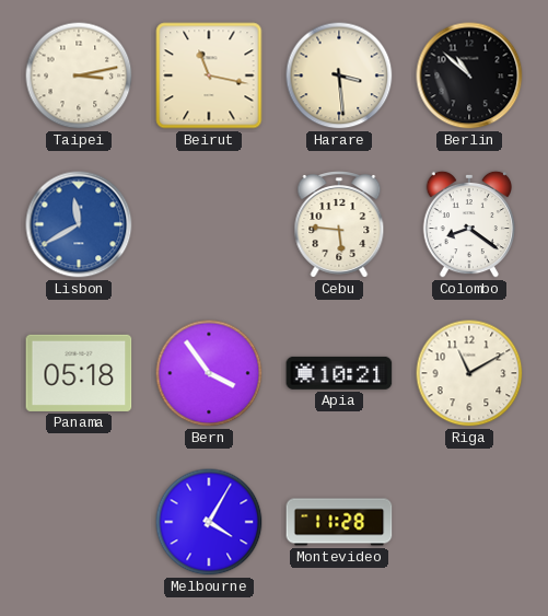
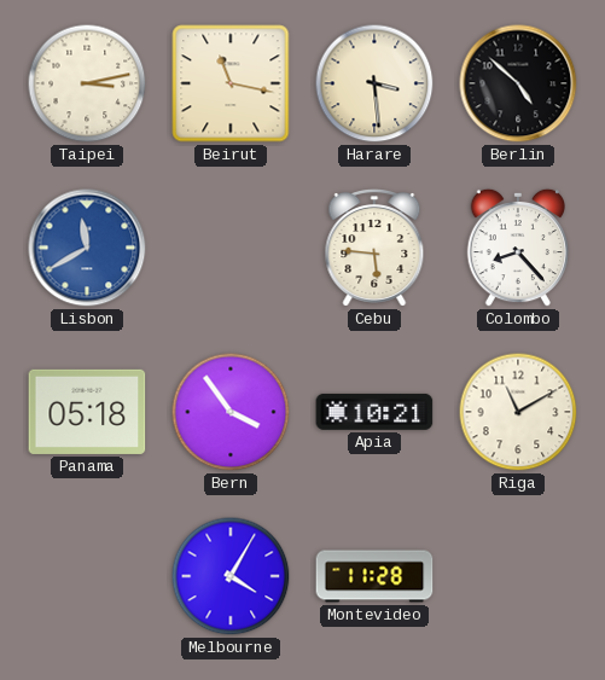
Berlin: 10:52 -> 4:52 (518, 83)
Colombo: 8:21 -> 8:23 (517, 248)
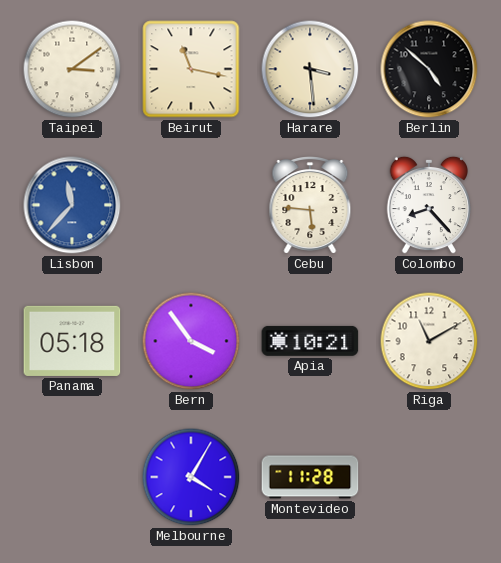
Taipei: 3:13 -> 3:09 (72, 69)
Lisbon: 11:40 -> 11:37 (72, 205)
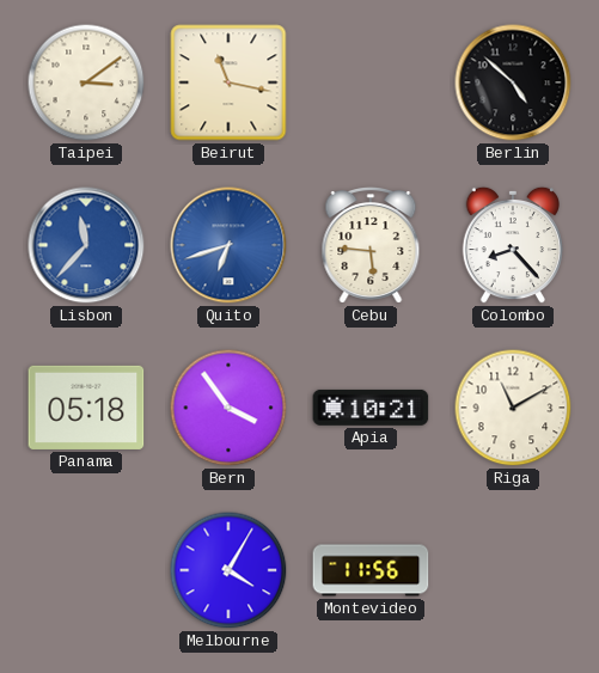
Harare: 3:29 -> none (310, 69)
Quito: none -> 6:42 (228, 245)
Montevideo: 11:28 -> 11:56 (371, 570)
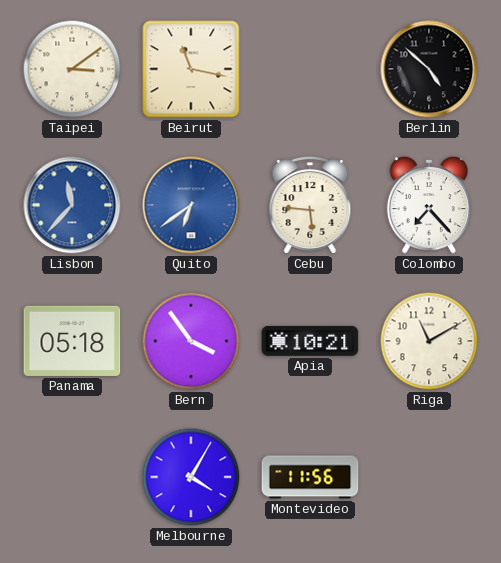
Quito: 6:42 -> 6:39 (191, 205)
Colombo: 8:23 -> 7:23 (428, 205)
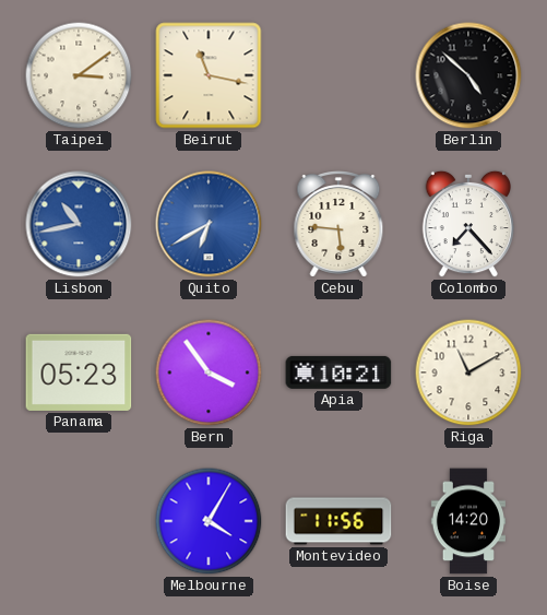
Lisbon: 11:37 -> 10:43 (79, 224)
Quito: 6:39 -> 6:40 (209, 224)
Panama: 05:18 -> 05:23 (79, 372)
Boise: none -> 14:20 (467, 521)
